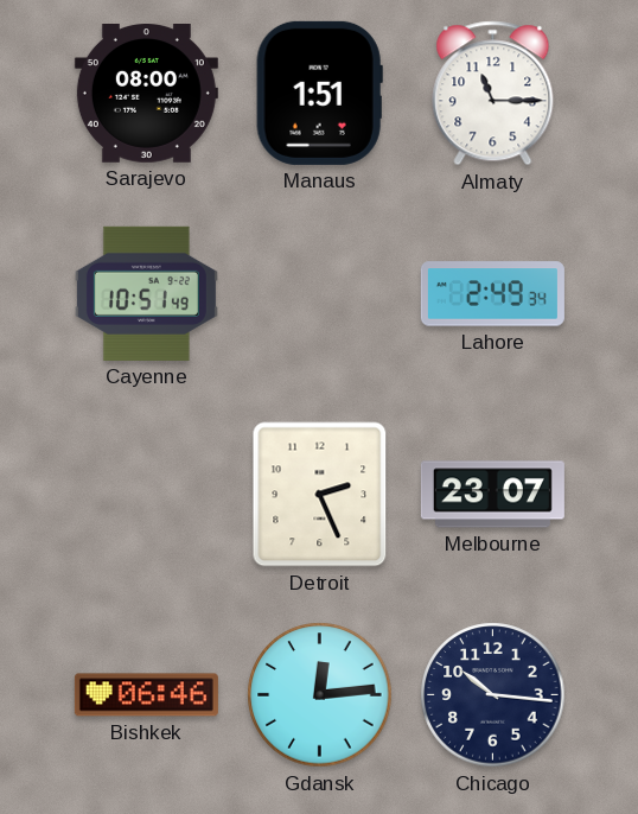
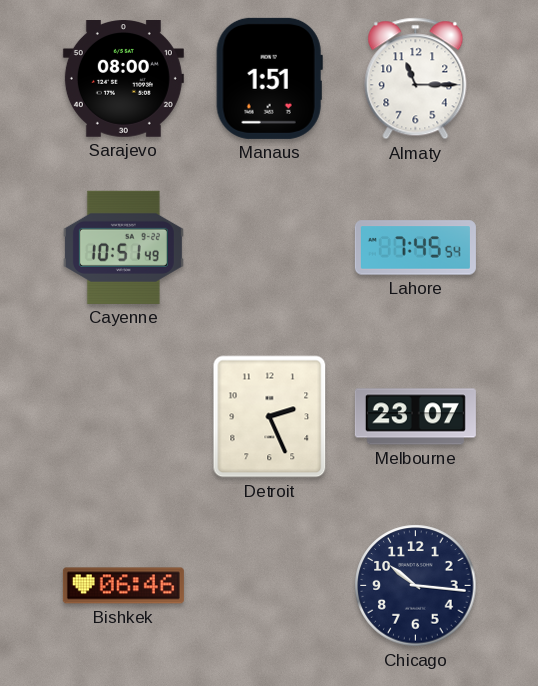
Lahore: 2:49 -> 7:45 (415, 248)
Gdansk: 12:14 -> none (320, 695)
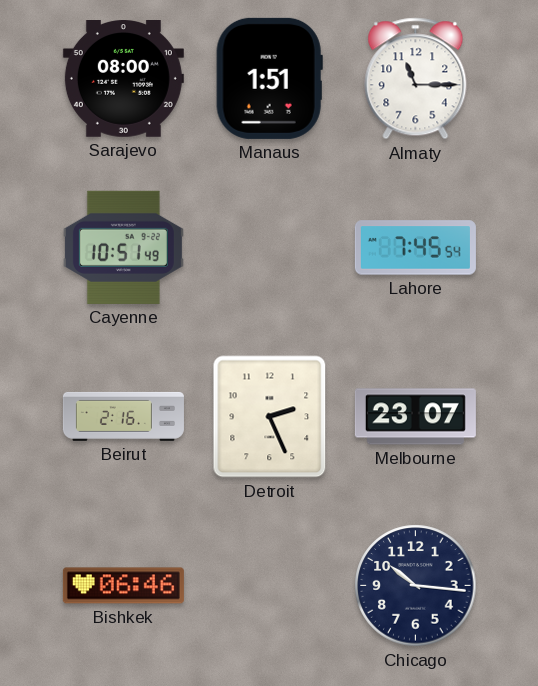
Beirut: none -> 2:16 (123, 416)
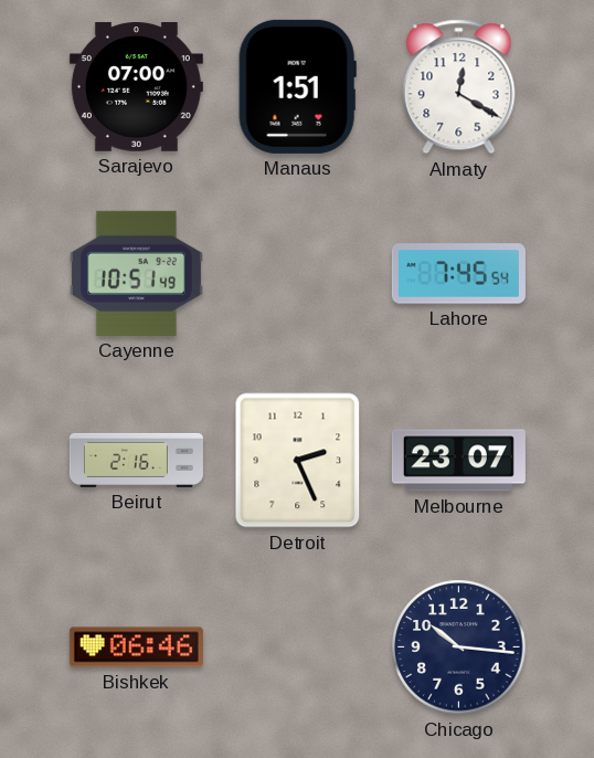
Sarajevo: 08:00 -> 07:00 (136, 87)
Almaty: 11:15 -> 12:20 (459, 87)
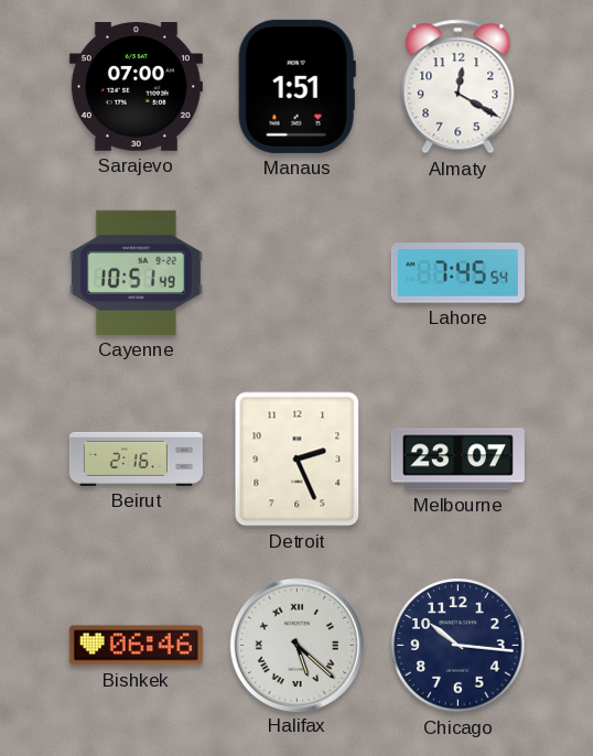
Halifax: none -> 5:22 (296, 645)
